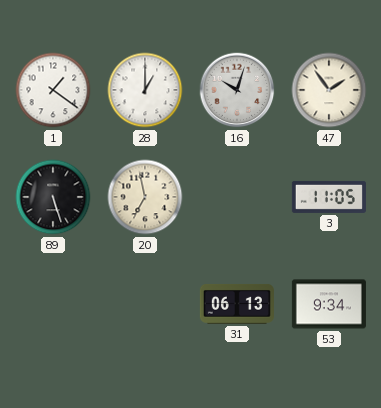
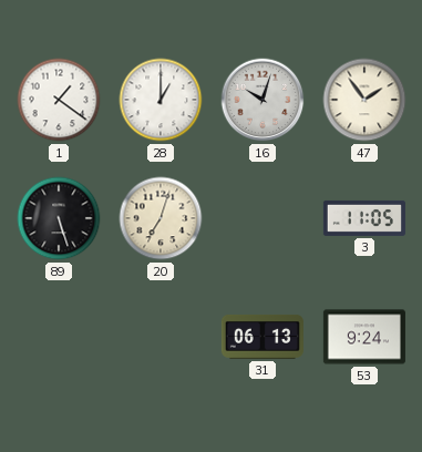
20: 6:58 -> 7:03 (161, 218)
53: 9:34 -> 9:24 (364, 337)
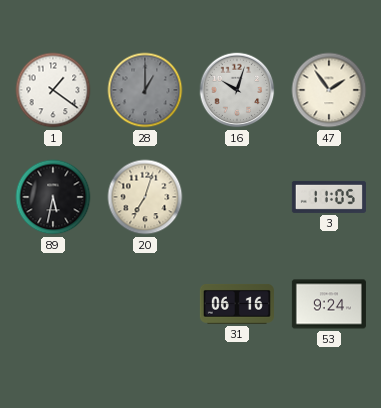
28 dial: white -> grey (145, 90)
89: 5:27 -> 5:32 (53, 197)
31: 06:13 -> 06:16 (237, 304)
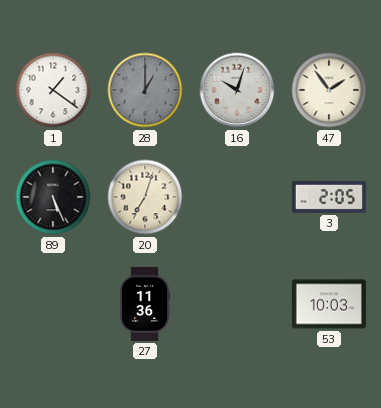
89: 5:32 -> 5:26 (53, 197)
3: 11:05 -> 2:05 (329, 197)
27: none -> 11:36 (145, 304)
31: 06:16 -> none (237, 304)
53: 9:24 -> 10:03 (329, 304)
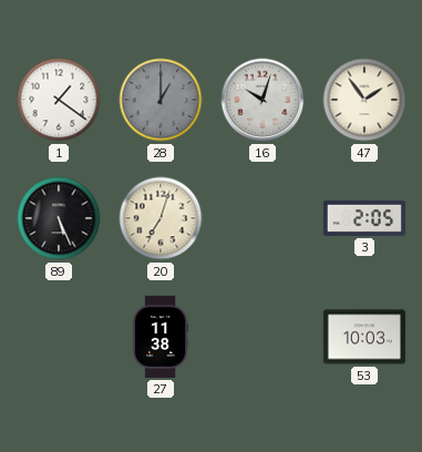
27: 11:36 -> 11:38 (161, 337)
